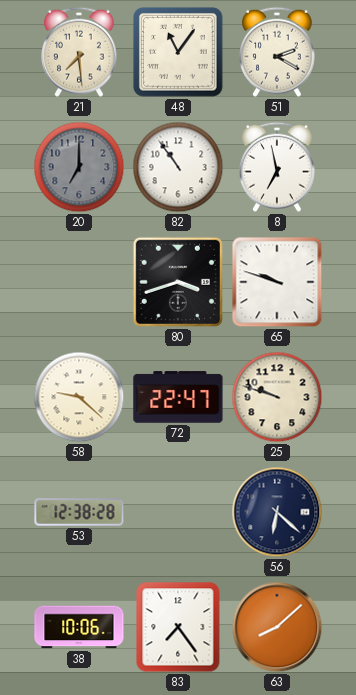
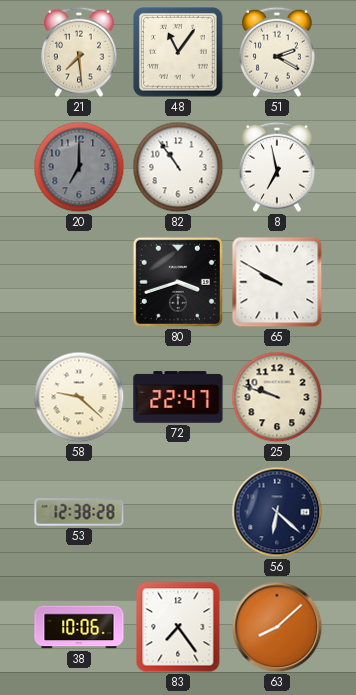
65: 9:48 -> 9:50 (277, 282)
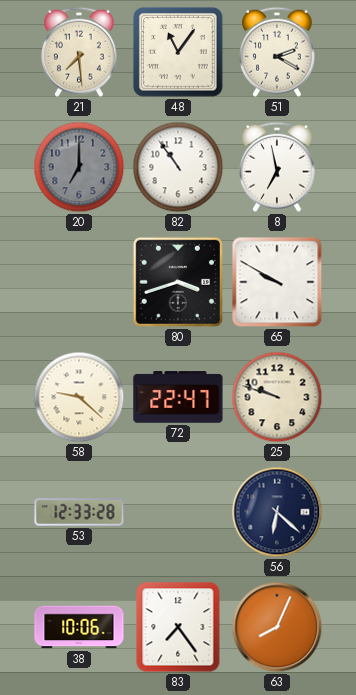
53: 12:38 -> 12:33 (79, 512)
63: 8:08 -> 8:04 (277, 627)
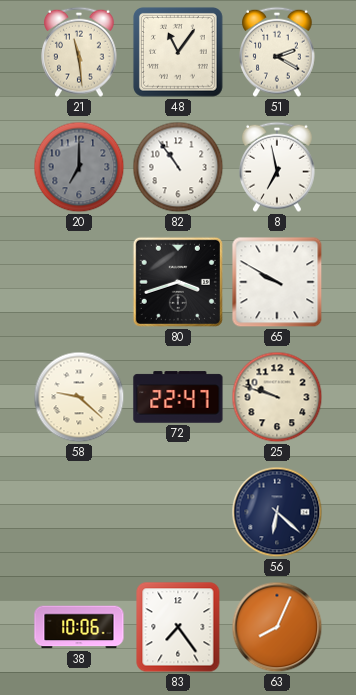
21: 7:29 -> 11:29 (80, 52)
53: 12:33 -> none (79, 512)
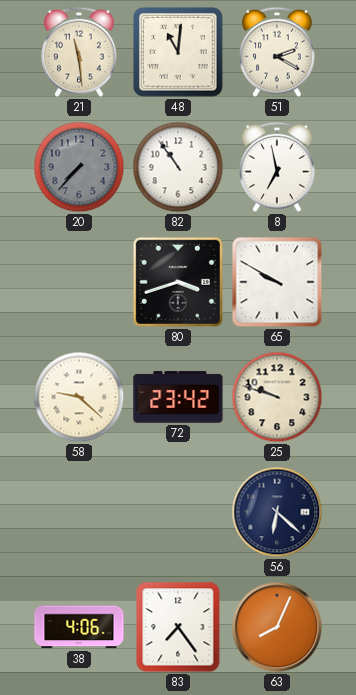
48: 11:06 -> 11:01 (178, 52)
20: 7:00 -> 7:37 (79, 167)
72: 22:47 -> 23:42 (178, 397)
38: 10:06 -> 4:06 (79, 627)
